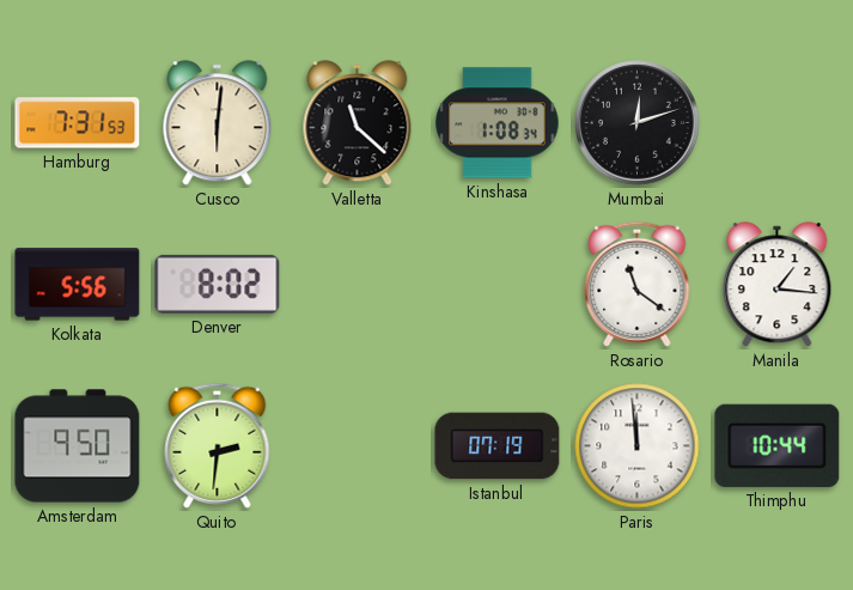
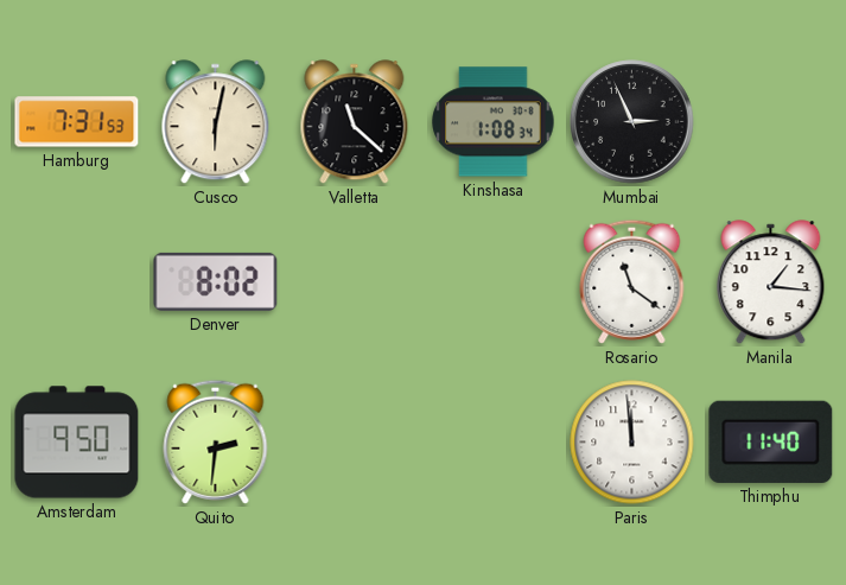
Cusco: 6:01 -> 6:02 (216, 122)
Mumbai: 12:12 -> 2:56 (632, 122)
Kolkata: 5:56 -> none (78, 285)
Istanbul: 07:19 -> none (498, 446)
Thimphu: 10:44 -> 11:40 (771, 441)
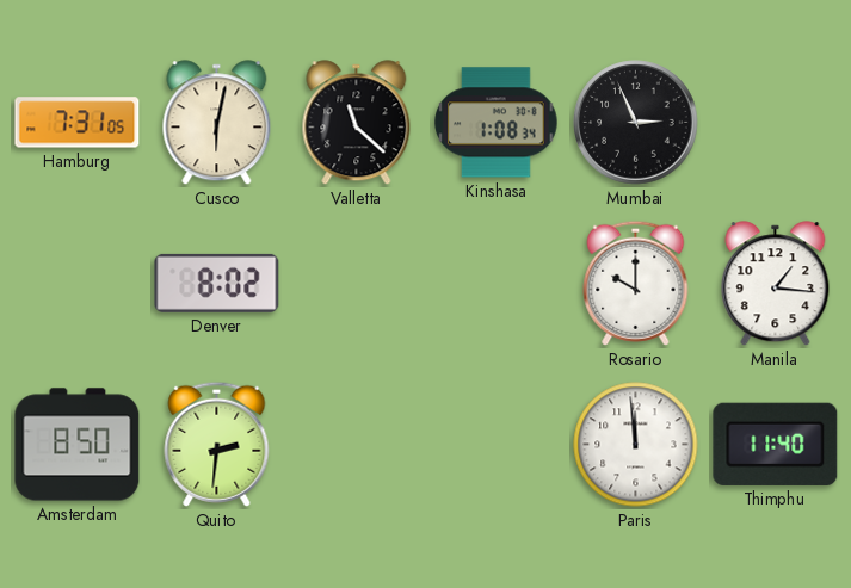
Hamburg: 7:31:53 -> 7:31:05 (78, 123)
Rosario: 11:21 -> 10:00 (636, 283)
Amsterdam: 9:50 -> 8:50 (78, 445)
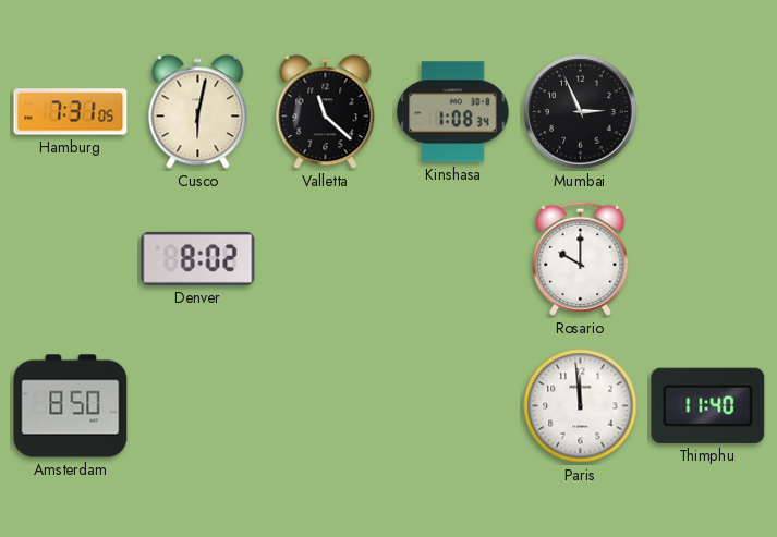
Manila: 1:16 -> none (776, 284)
Quito: 2:31 -> none (217, 444)
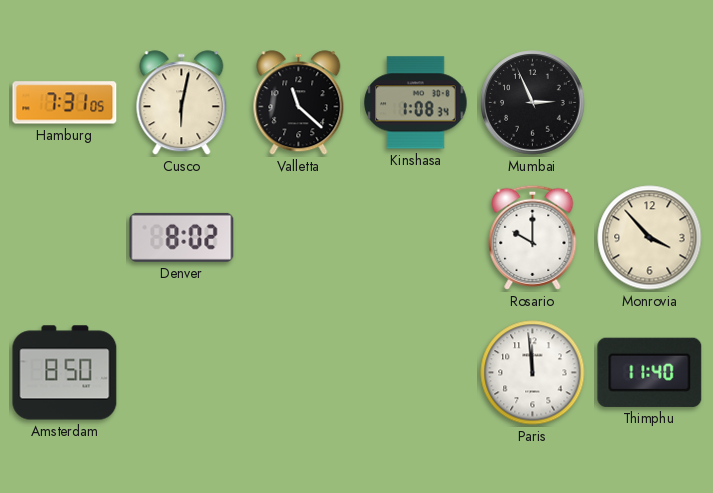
Monrovia: none -> 3:53 (650, 238)
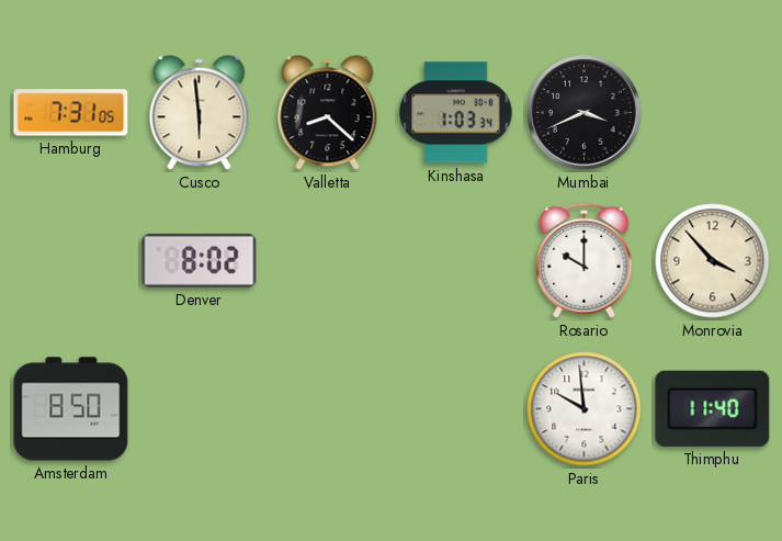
Cusco: 6:02 -> 5:59 (200, 113)
Valletta: 11:22 -> 8:22 (328, 113)
Kinshasa: 1:08 -> 1:03 (456, 113)
Mumbai: 2:56 -> 3:41 (585, 113)
Paris: 11:59 -> 9:59 (585, 409)
